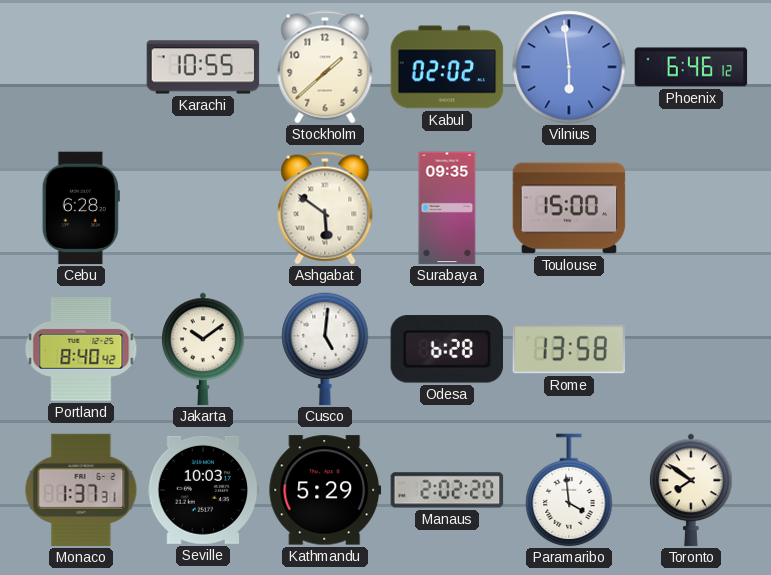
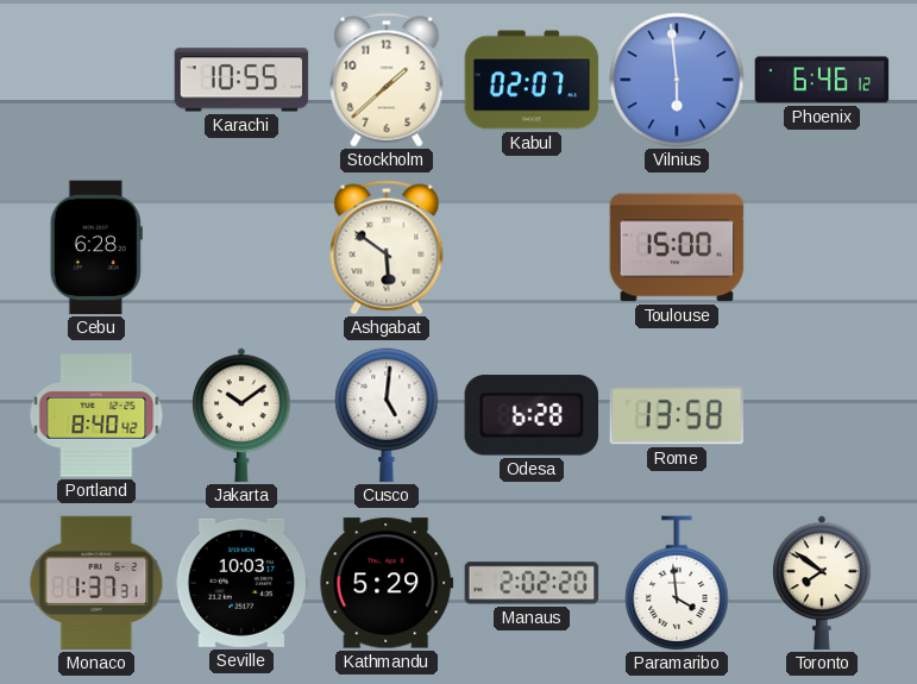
Kabul: 02:02 -> 02:07 (532, 80)
Surabaya: 09:35 -> none (447, 208)
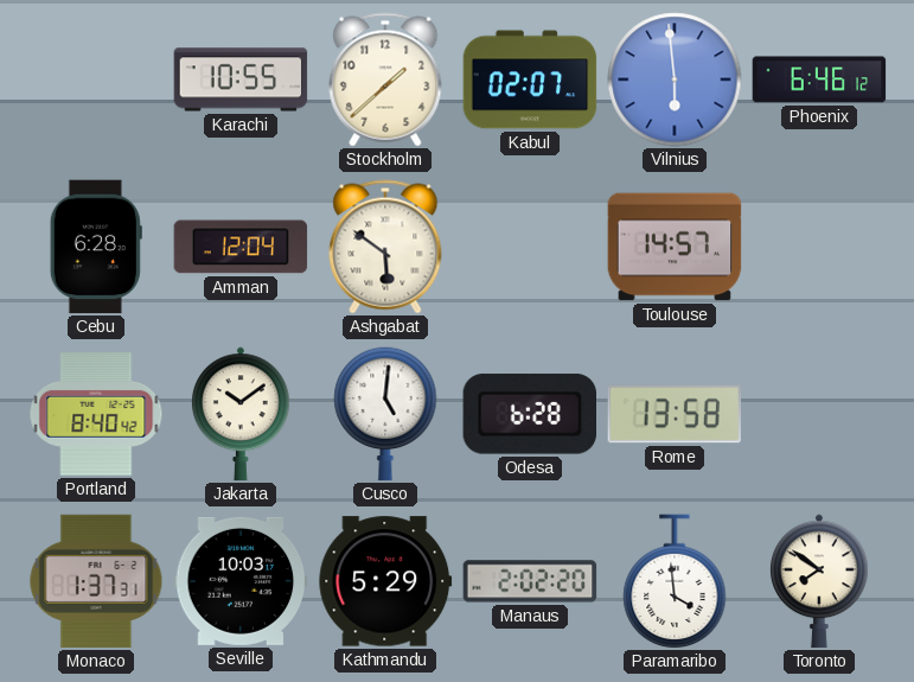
Amman: none -> 12:04 (241, 247)
Toulouse: 15:00 -> 14:57 (675, 247)
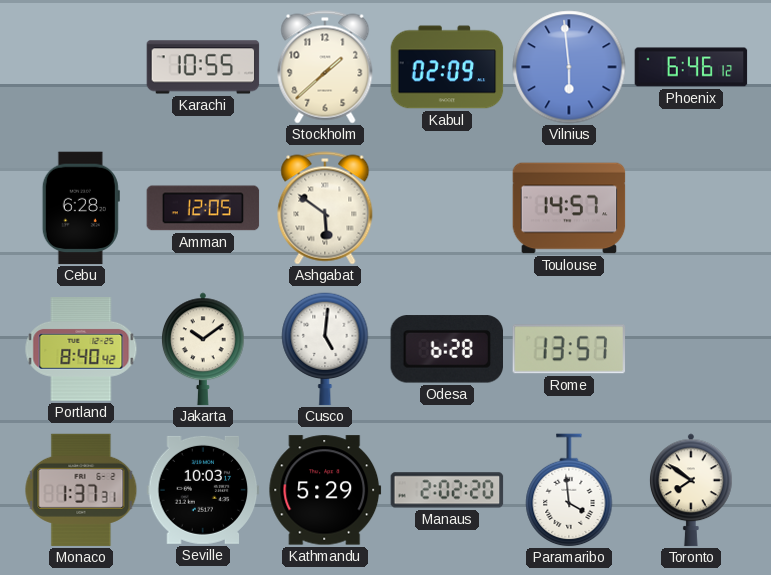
Kabul: 02:07 -> 02:09 (447, 67)
Amman: 12:04 -> 12:05 (203, 208)
Rome: 13:58 -> 13:57 (569, 349)
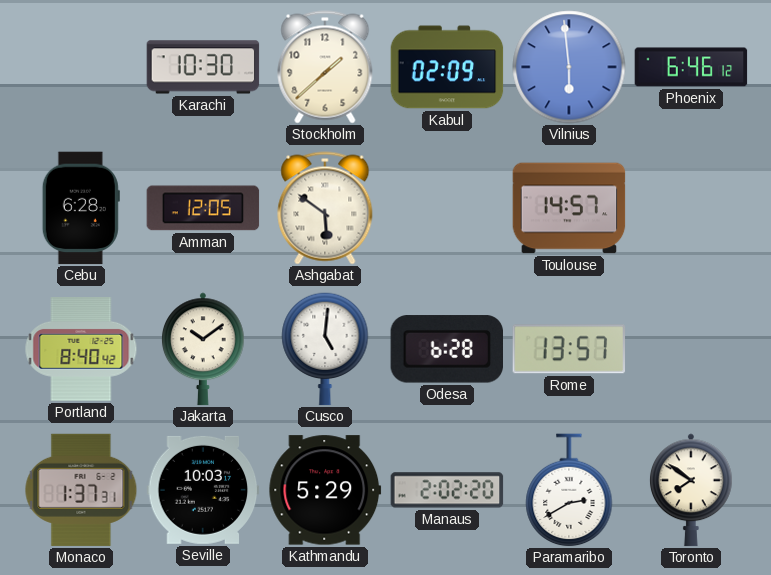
Karachi: 10:55 -> 10:30 (203, 67)
Paramaribo: 3:59 -> 2:40 (569, 490)
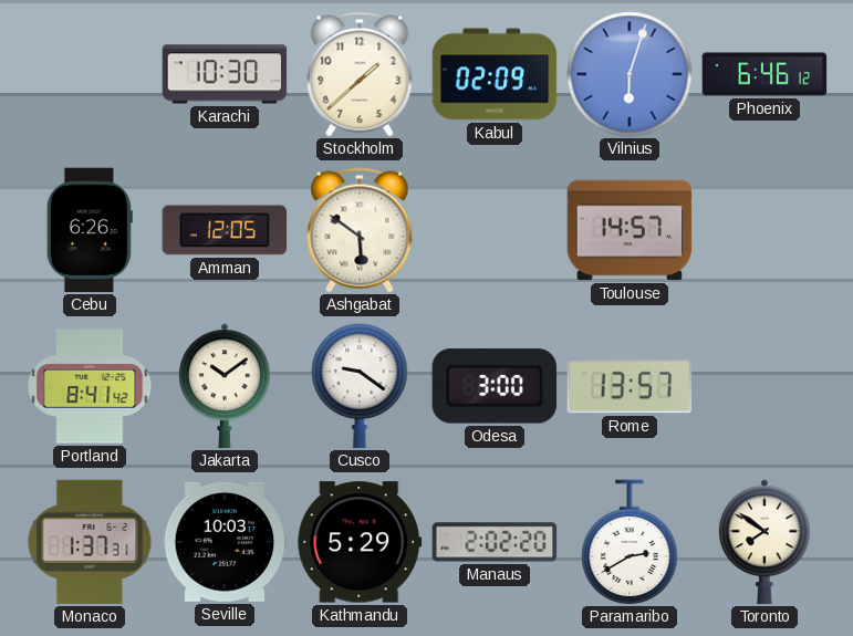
Vilnius: 5:59 -> 6:03 (630, 74)
Cebu: 6:28 -> 6:26 (90, 230)
Portland: 8:40 -> 8:41 (90, 386)
Cusco: 5:01 -> 9:21 (360, 386)
Odesa: 6:28 -> 3:00 (493, 386)
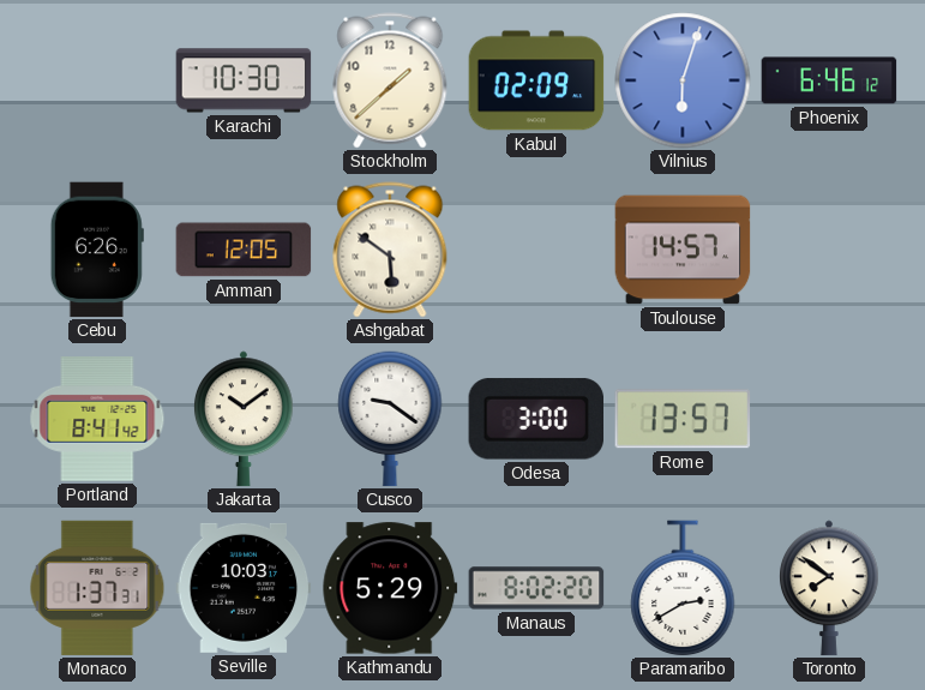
Manaus: 2:02 -> 8:02 (536, 588)
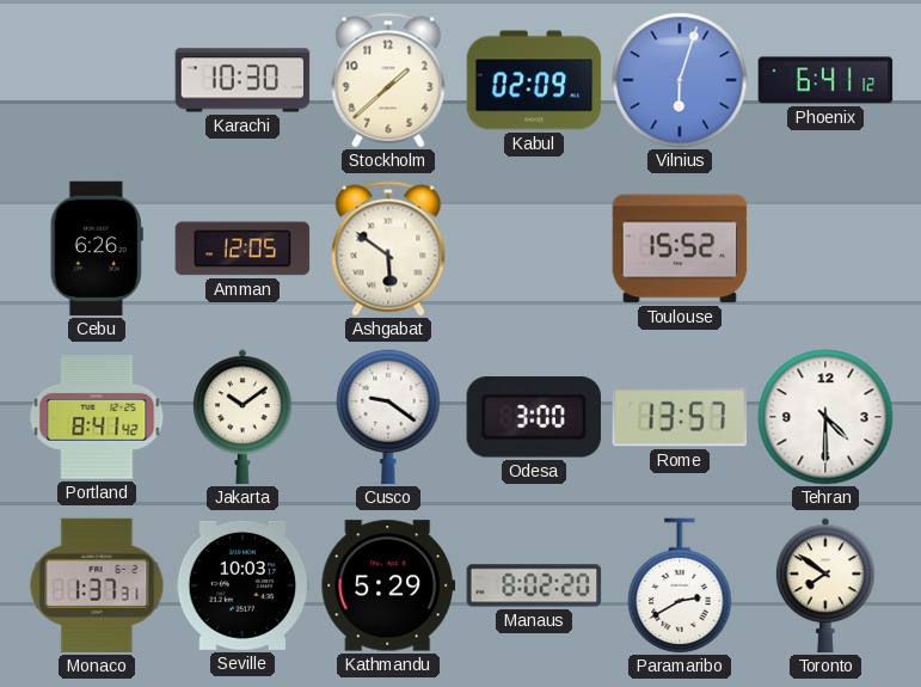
Phoenix: 6:46 -> 6:41 (825, 80)
Toulouse: 14:57 -> 15:52 (680, 249)
Tehran: none -> 4:30 (825, 417)
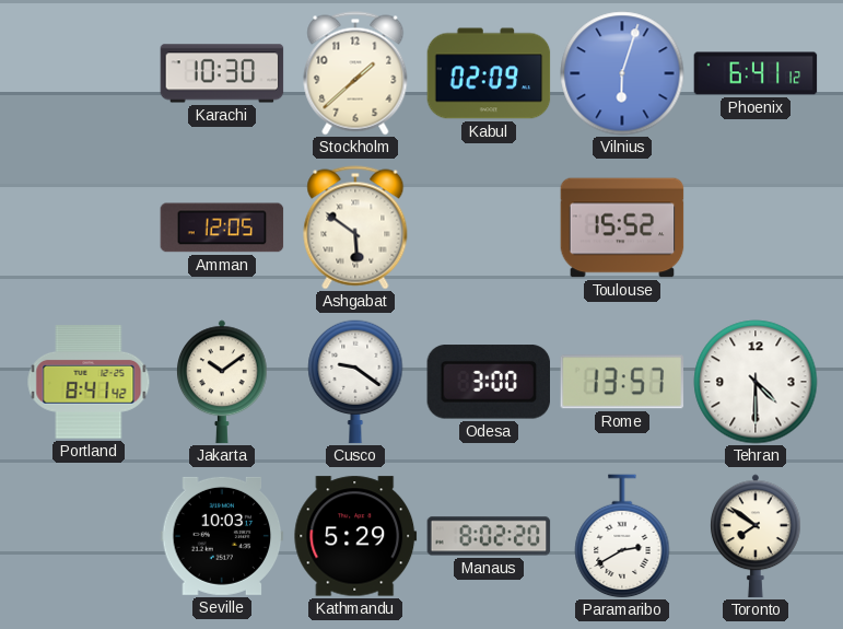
Cebu: 6:26 -> none (97, 249)
Monaco: 1:37 -> none (97, 585)
